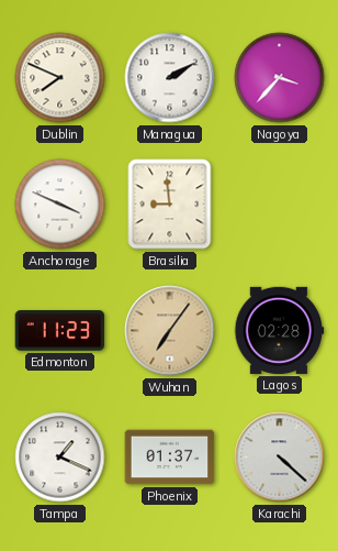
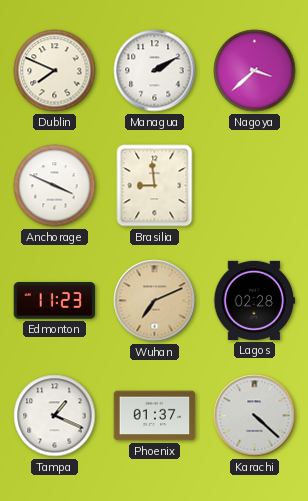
Nagoya: 3:37 -> 3:38 (255, 71)
Wuhan: 7:06 -> 7:11 (155, 301)
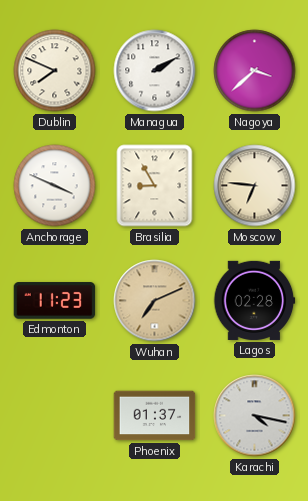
Brasilia: 8:59 -> 8:55 (155, 186)
Moscow: none -> 6:46 (255, 186)
Tampa: 1:19 -> none (55, 416)
Karachi: 4:22 -> 4:17 (255, 416)
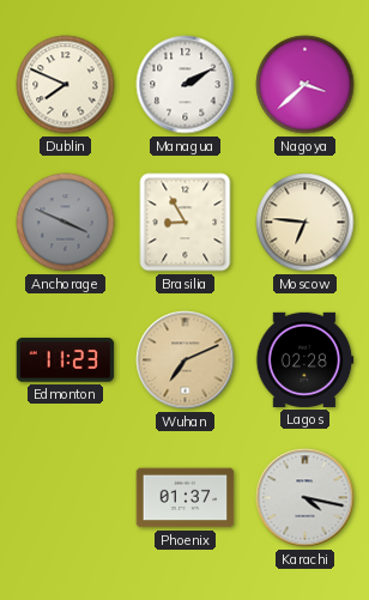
Anchorage dial: white -> grey (66, 223)
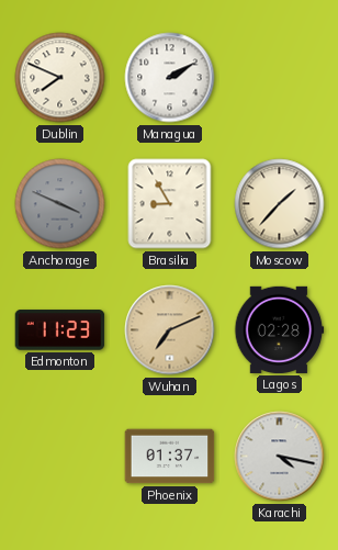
Nagoya: 3:38 -> none (306, 85)
Moscow: 6:46 -> 1:37 (280, 204)
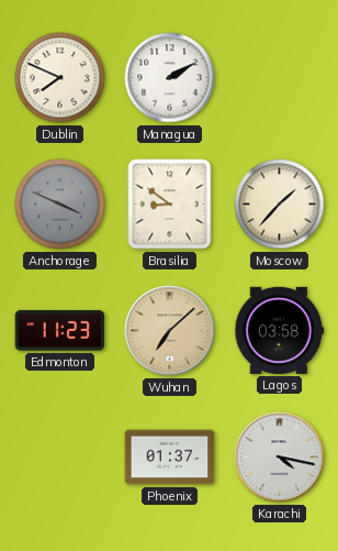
Brasilia: 8:55 -> 8:51 (170, 205)
Wuhan: 7:11 -> 7:08 (170, 331)
Lagos: 02:28 -> 03:58 (280, 330)
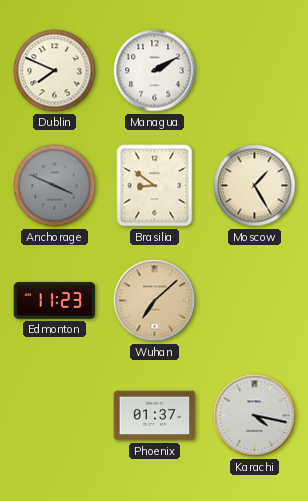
Moscow: 1:37 -> 1:25 (255, 186)
Lagos: 03:58 -> none (280, 330)
